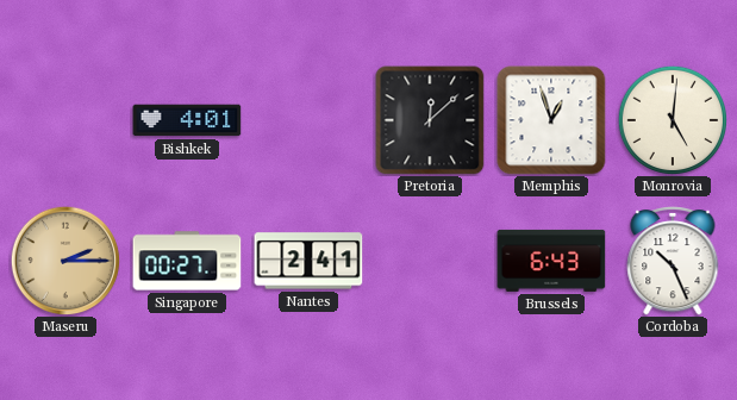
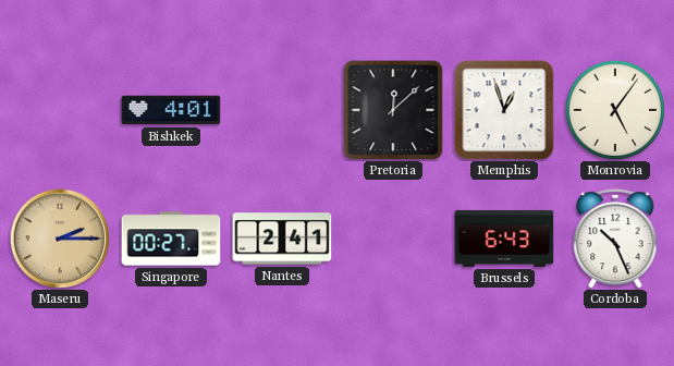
Monrovia: 5:01 -> 5:06 (614, 109)
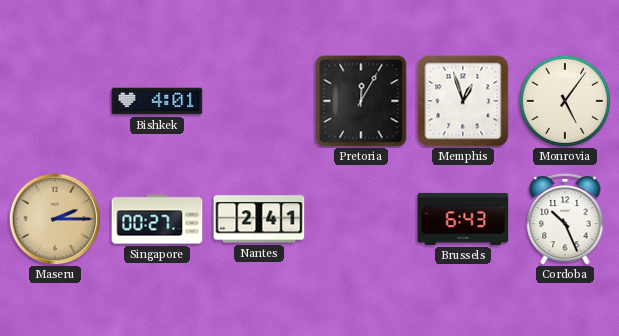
Pretoria: 12:08 -> 12:05 (361, 101)
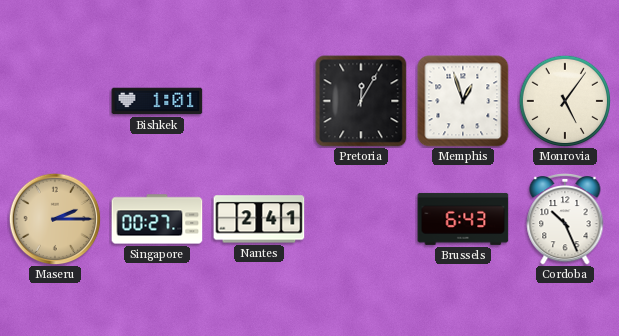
Bishkek: 4:01 -> 1:01 (157, 101)
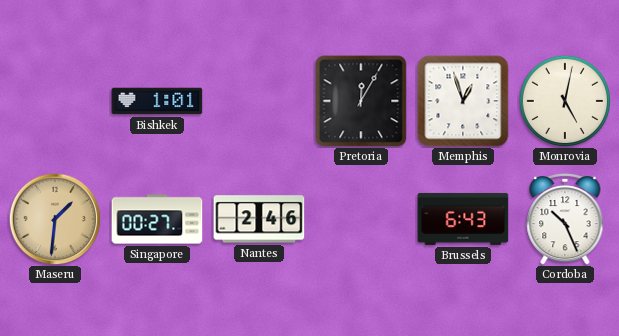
Monrovia: 5:06 -> 5:02 (564, 100)
Maseru: 2:15 -> 1:31 (55, 219)
Nantes: 2:41 -> 2:46 (259, 219)
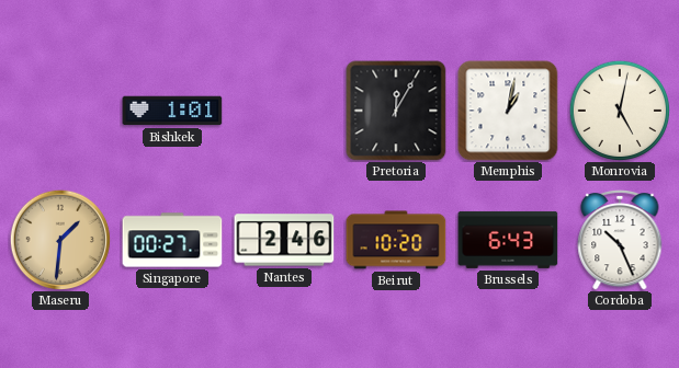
Memphis: 12:57 -> 1:02 (508, 111)
Beirut: none -> 10:20 (396, 240)
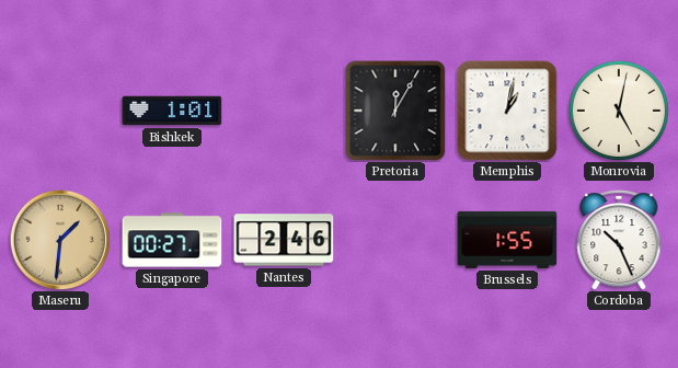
Beirut: 10:20 -> none (396, 240)
Brussels: 6:43 -> 1:55 (507, 240)
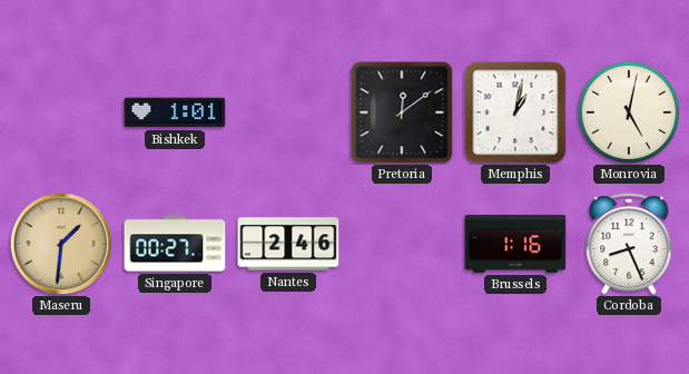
Pretoria: 12:05 -> 12:09 (402, 112)
Brussels: 1:55 -> 1:16 (515, 244)
Cordoba: 10:26 -> 8:26 (629, 245)
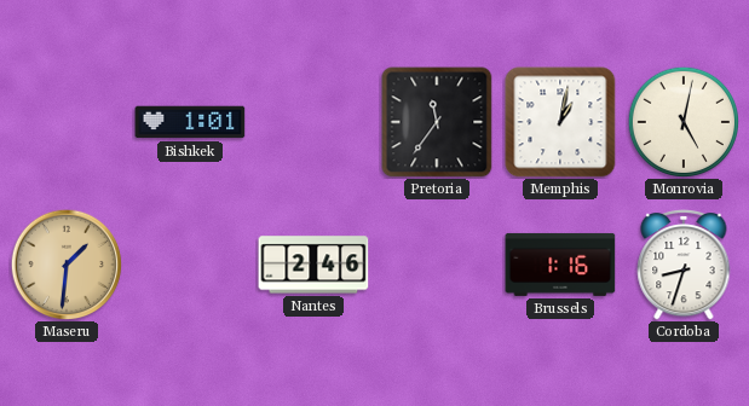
Pretoria: 12:09 -> 11:36 (437, 122)
Singapore: 00:27 -> none (175, 244)
Cordoba: 8:26 -> 8:33 (684, 266)
